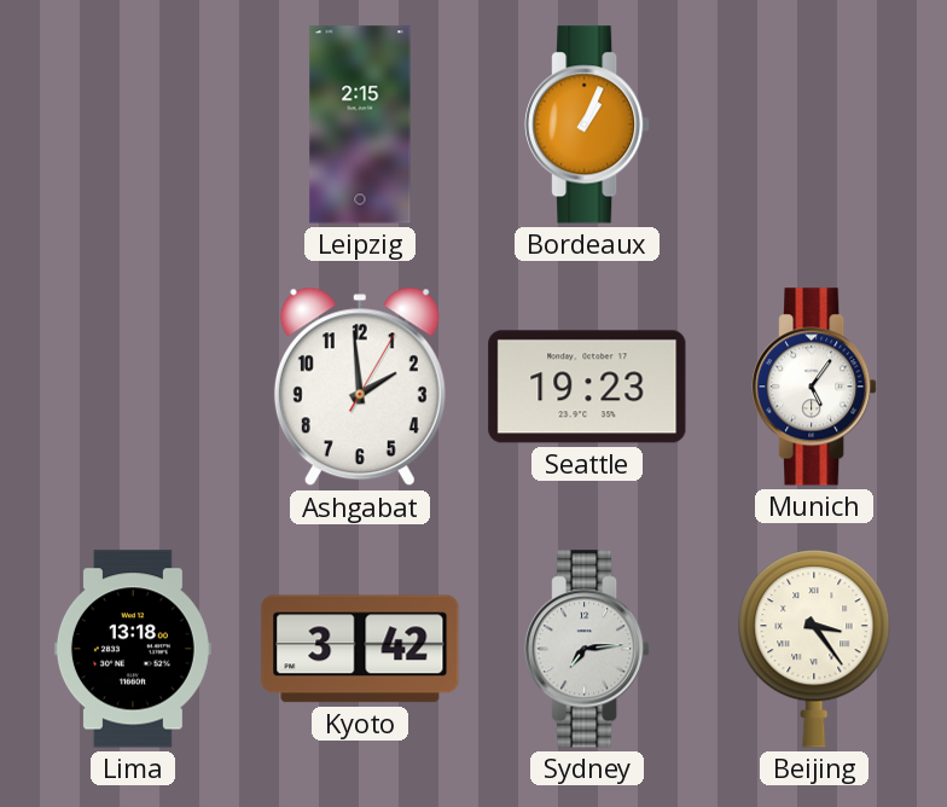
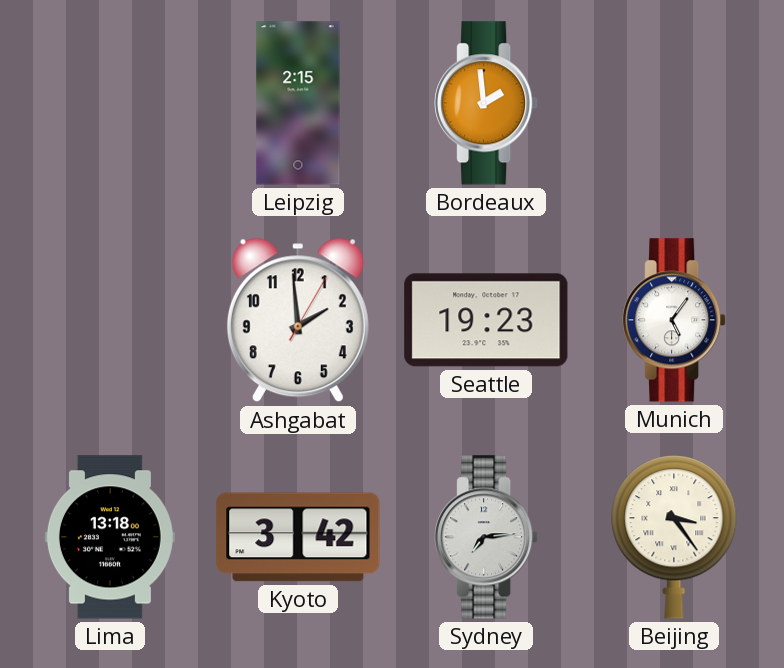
Bordeaux: 1:04 -> 1:59 (486, 103)
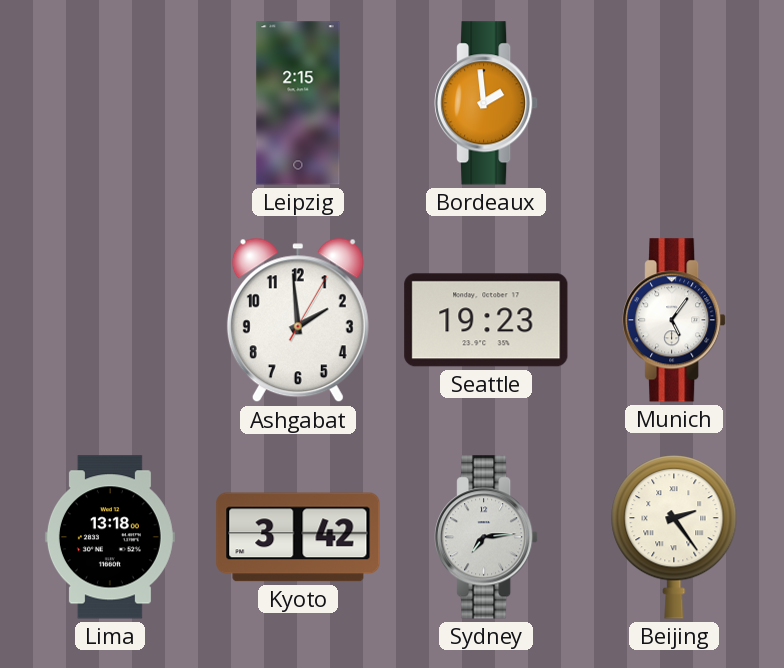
Beijing: 3:24 -> 2:24 (674, 537)
